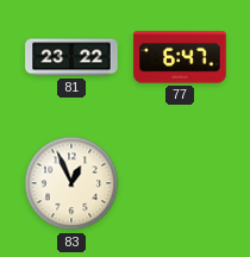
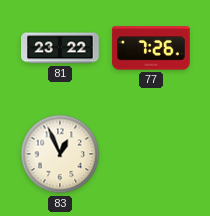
77: 6:47 -> 7:26 (151, 48)
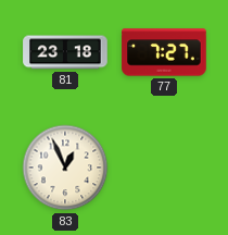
81: 23:22 -> 23:18 (65, 52)
77: 7:26 -> 7:27 (164, 52)
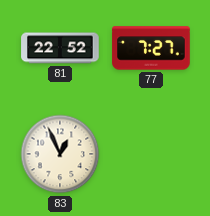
81: 23:18 -> 22:52 (60, 48)
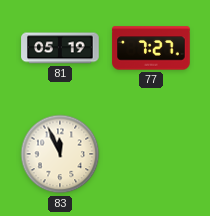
81: 22:52 -> 05:19 (60, 48)
83: 12:56 -> 11:56 (60, 154)
